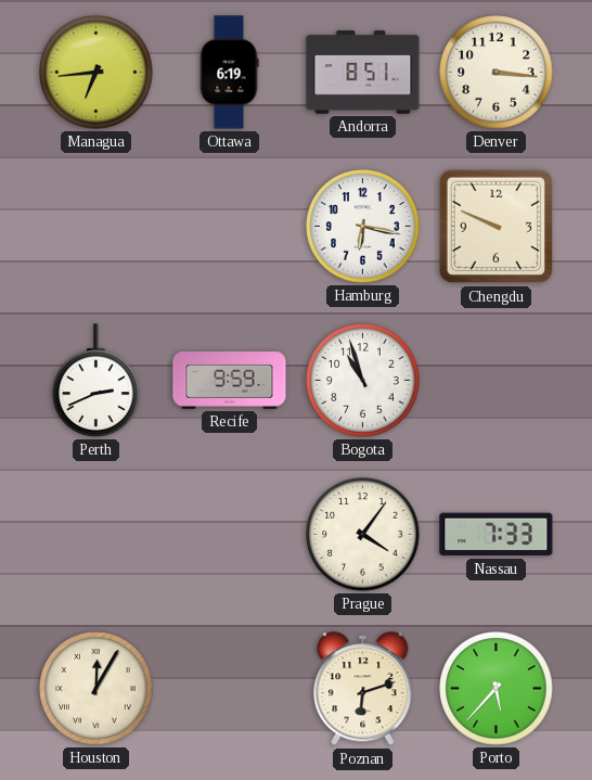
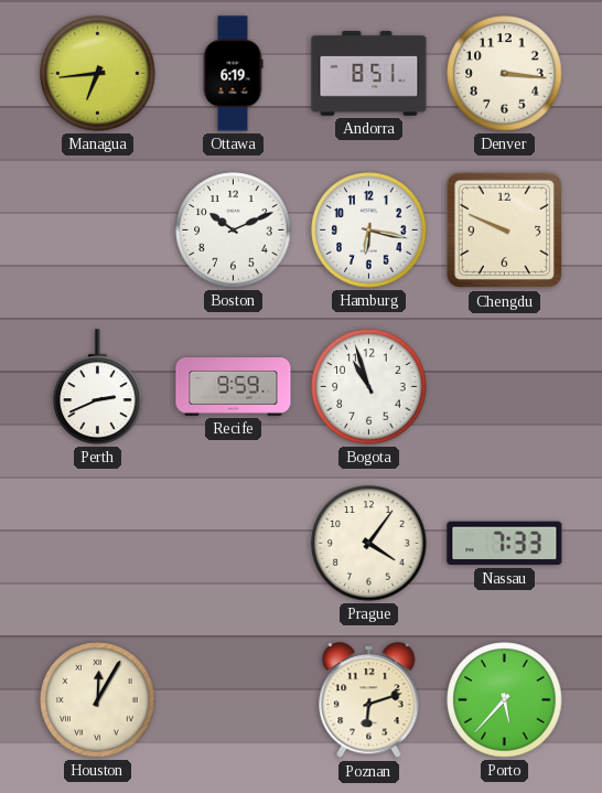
Boston: none -> 10:11 (234, 231)
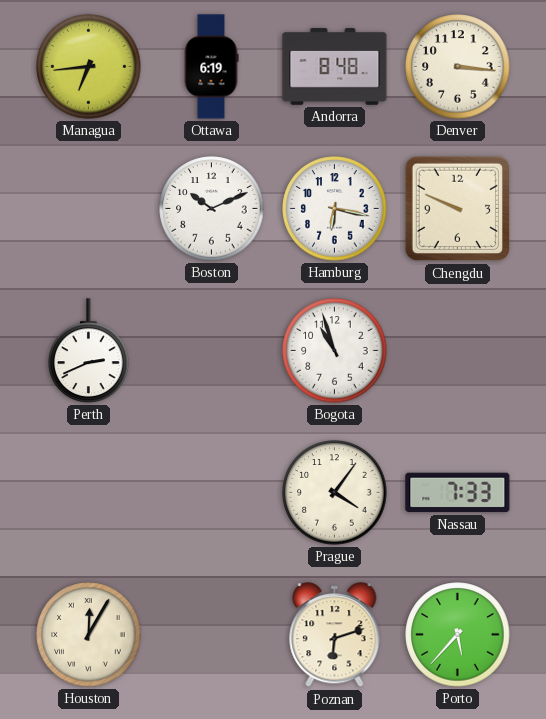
Andorra: 8:51 -> 8:48 (335, 67)
Recife: 9:59 -> none (234, 387)
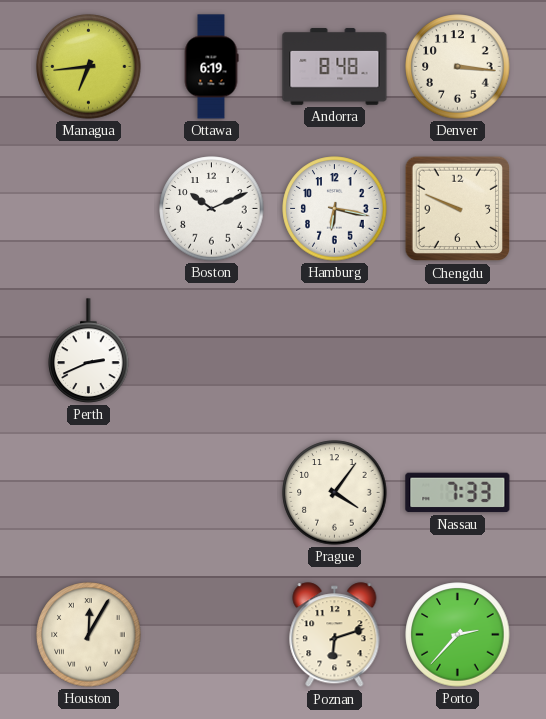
Bogota: 10:57 -> none (335, 351)
Porto: 5:37 -> 2:37 (458, 635)
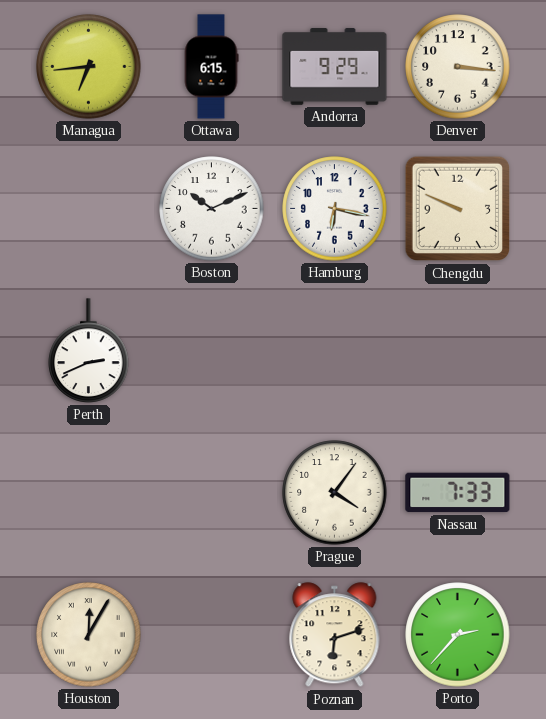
Ottawa: 6:19 -> 6:15 (211, 67)
Andorra: 8:48 -> 9:29 (335, 67)
